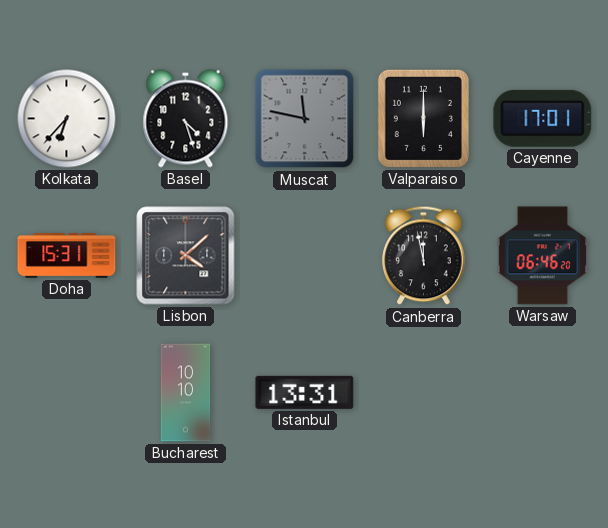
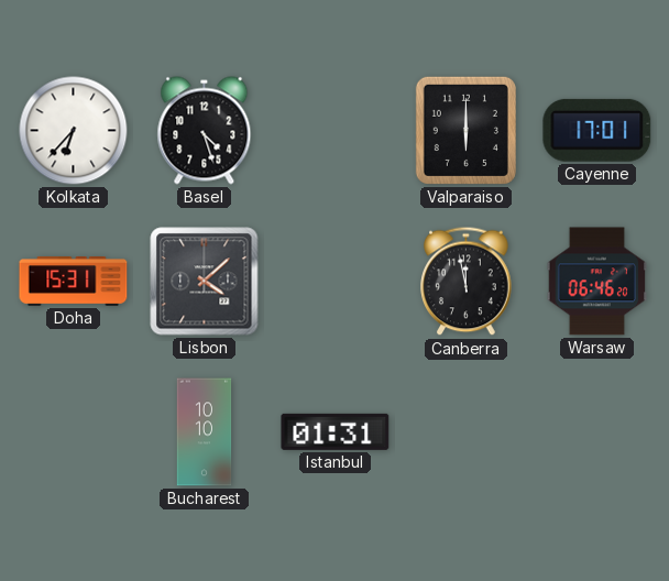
Muscat: 11:47 -> none (305, 119)
Istanbul: 13:31 -> 01:31 (336, 431)
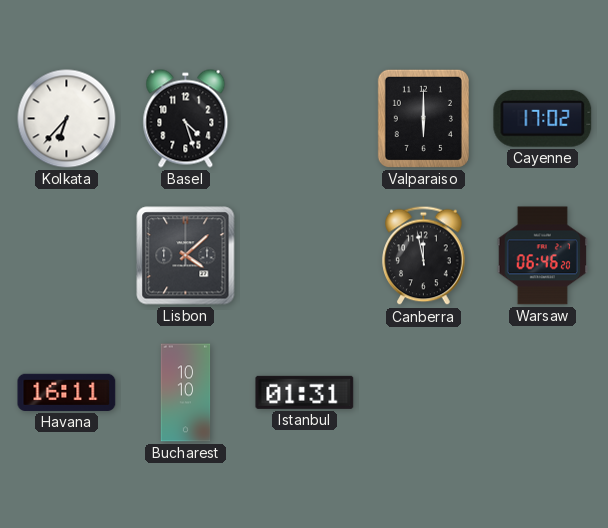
Cayenne: 17:01 -> 17:02 (543, 118)
Doha: 15:31 -> none (74, 282)
Havana: none -> 16:11 (67, 392)
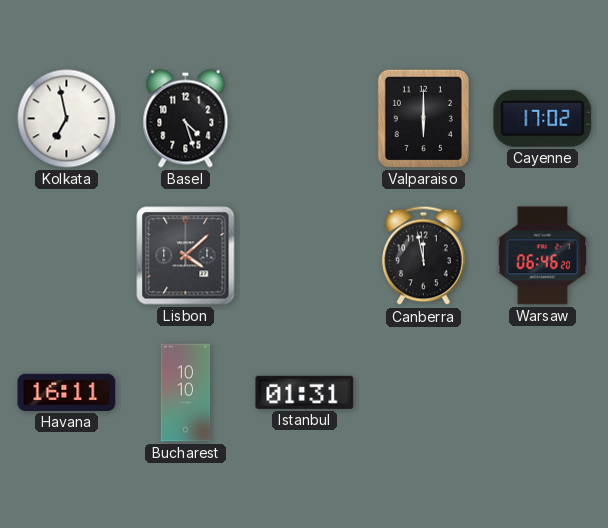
Kolkata: 6:37 -> 6:58 (67, 119)
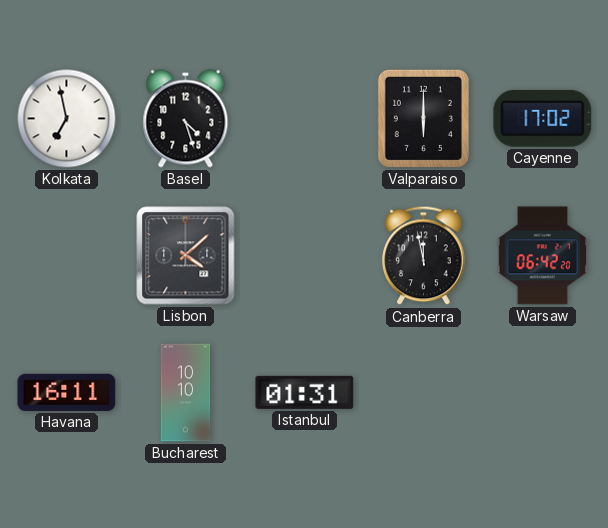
Warsaw: 06:46 -> 06:42 (543, 256)
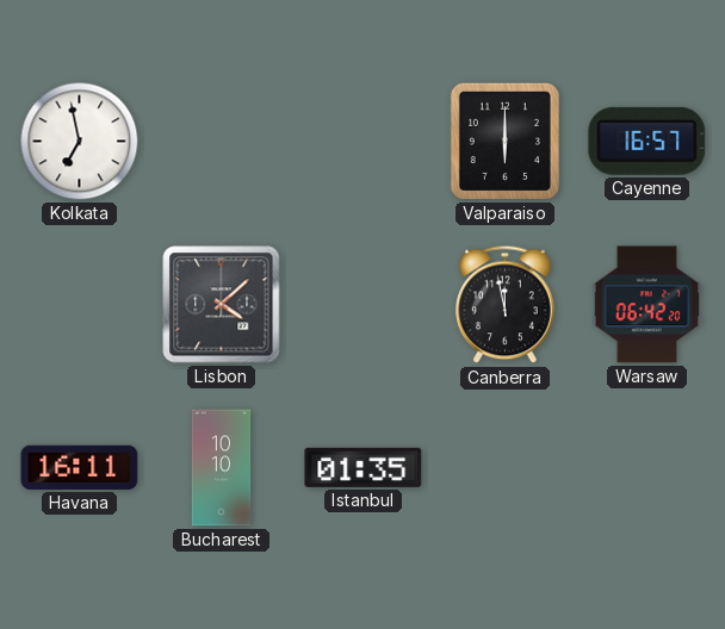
Basel: 4:27 -> none (186, 119)
Cayenne: 17:02 -> 16:57 (647, 141)
Istanbul: 01:31 -> 01:35 (364, 467)
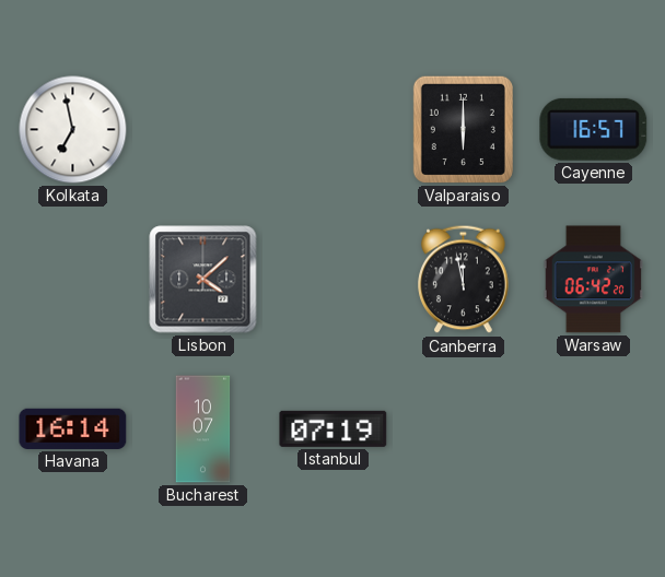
Havana: 16:11 -> 16:14 (73, 428)
Bucharest: 10:10 -> 10:07 (203, 429)
Istanbul: 01:35 -> 07:19 (334, 428)
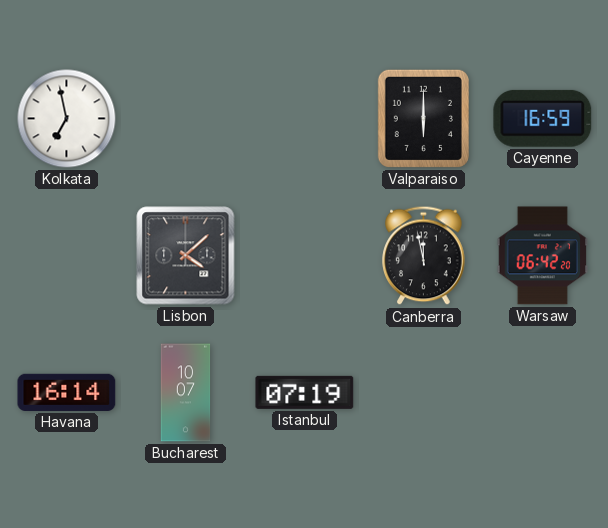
Cayenne: 16:57 -> 16:59 (543, 118)
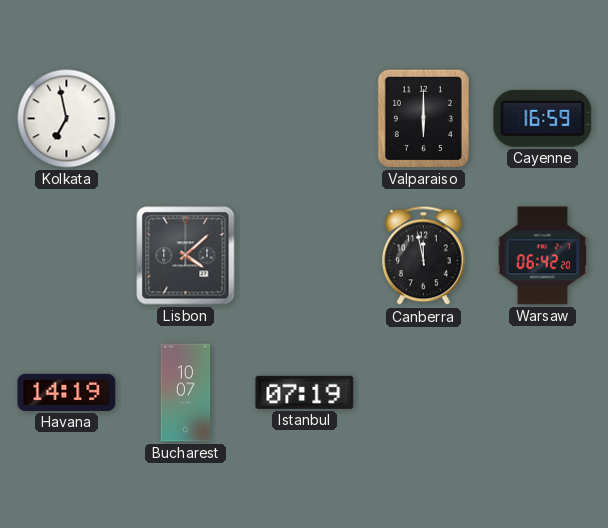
Havana: 16:14 -> 14:19 (67, 392)
